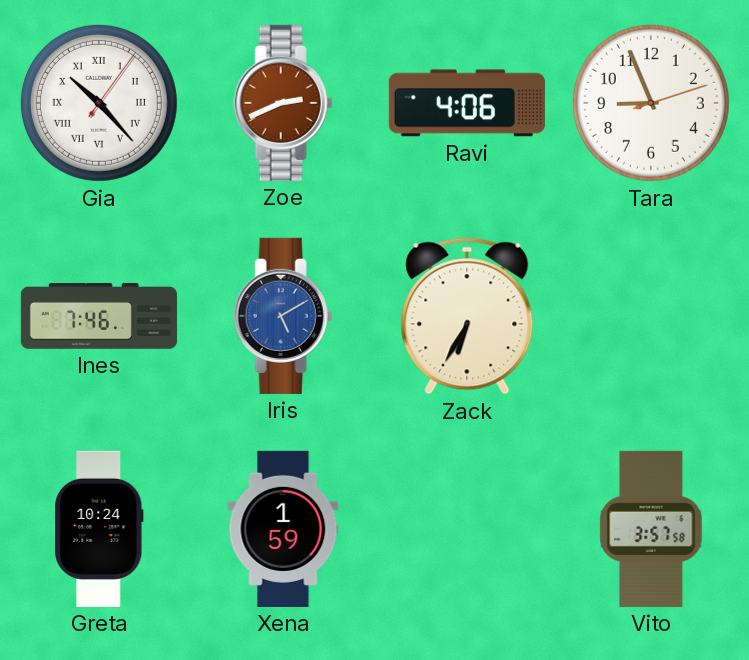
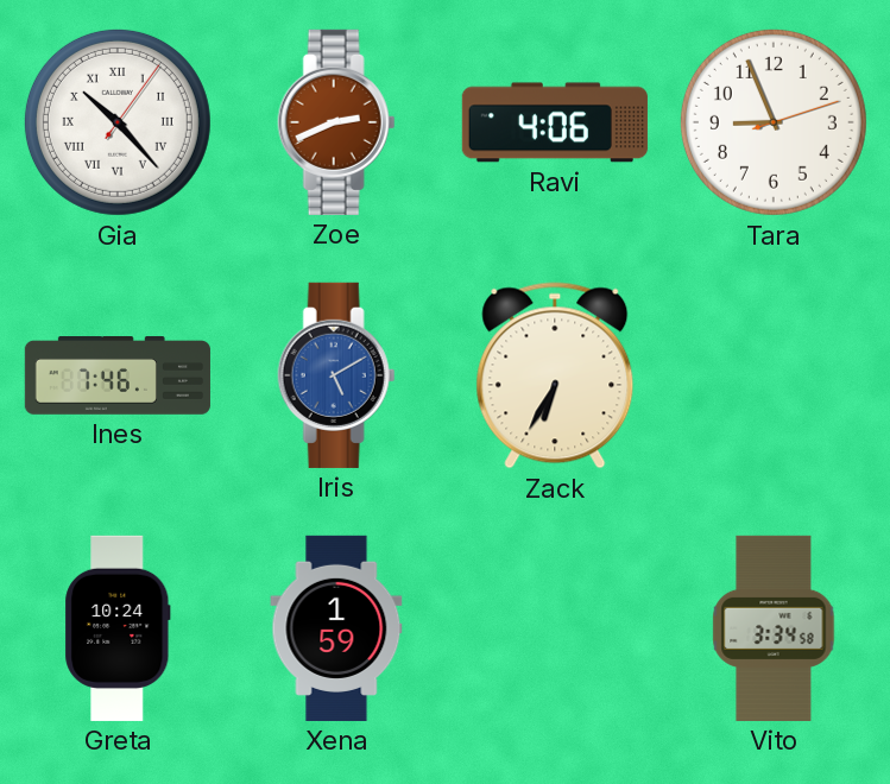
Vito: 3:57 -> 3:34 (774, 628)
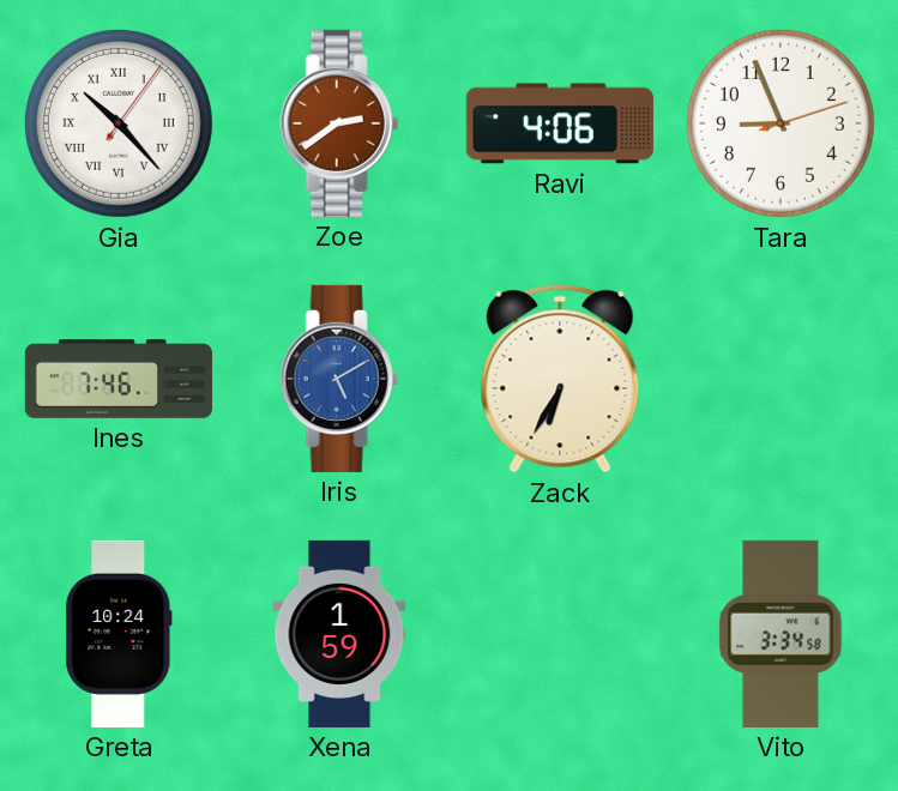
Zoe: 2:41 -> 2:39 (339, 123)
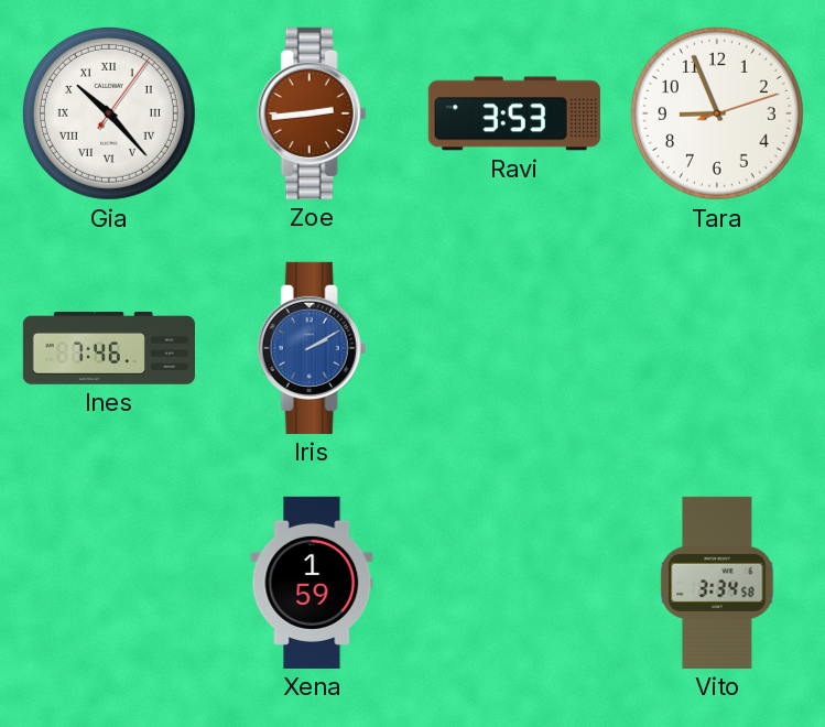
Zoe: 2:39 -> 2:44 (312, 113)
Ravi: 4:06 -> 3:53 (514, 113)
Iris: 5:10 -> 2:10 (312, 348)
Zack: 6:35 -> none (560, 379)
Greta: 10:24 -> none (119, 634)
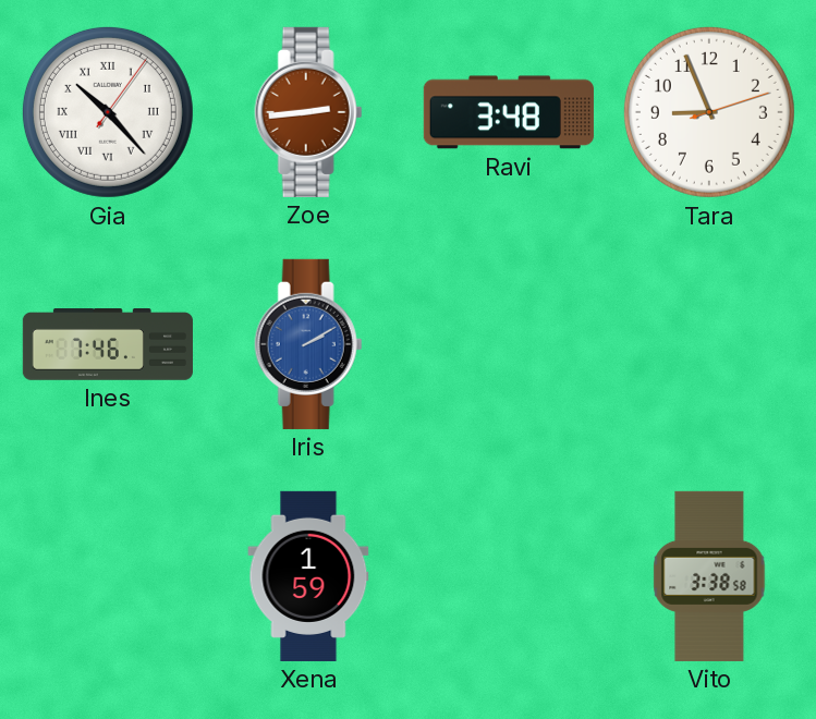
Ravi: 3:53 -> 3:48 (509, 112)
Vito: 3:34 -> 3:38 (709, 576)
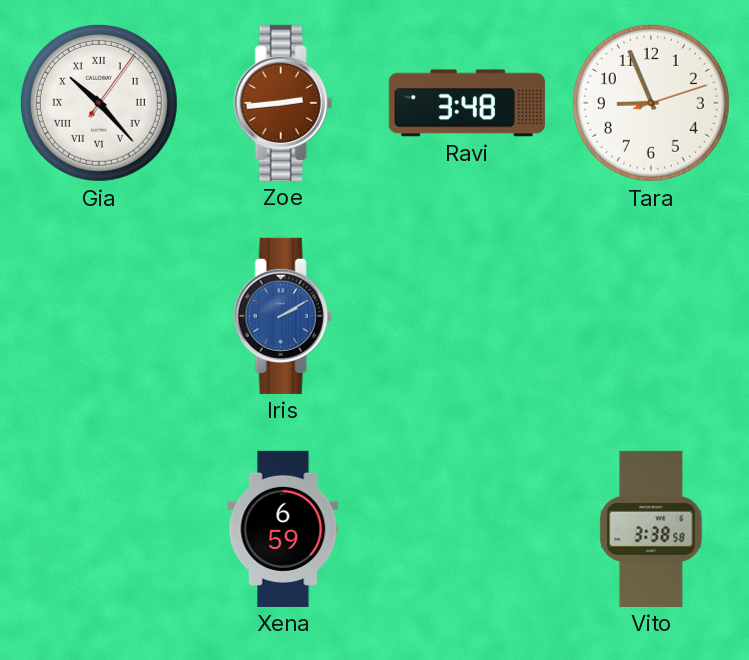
Ines: 7:46 -> none (108, 345)
Xena: 1:59 -> 6:59 (283, 529)
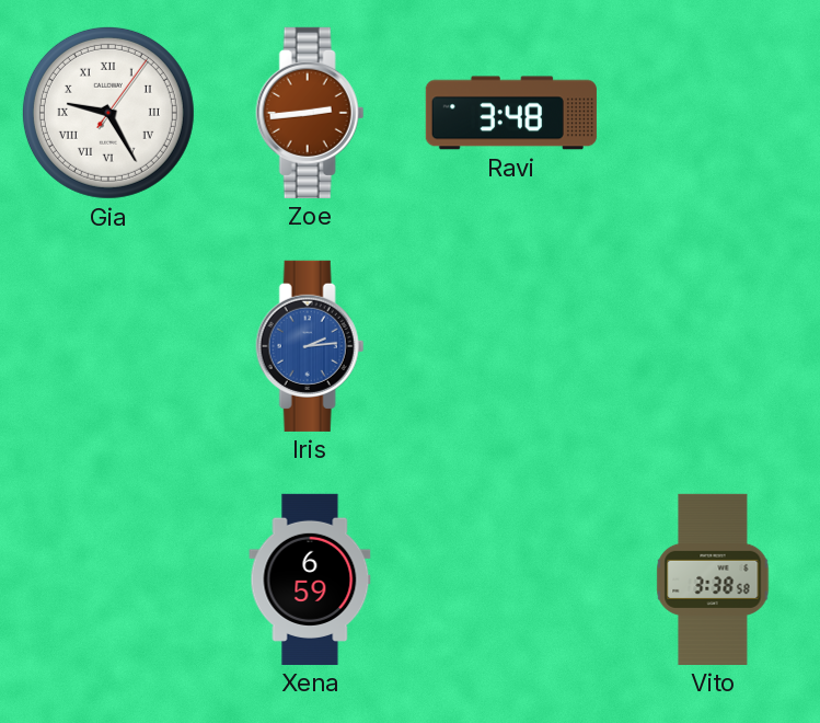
Gia: 10:23 -> 9:25 (108, 113)
Tara: 8:56 -> none (651, 103)
Iris: 2:10 -> 2:14 (310, 346)
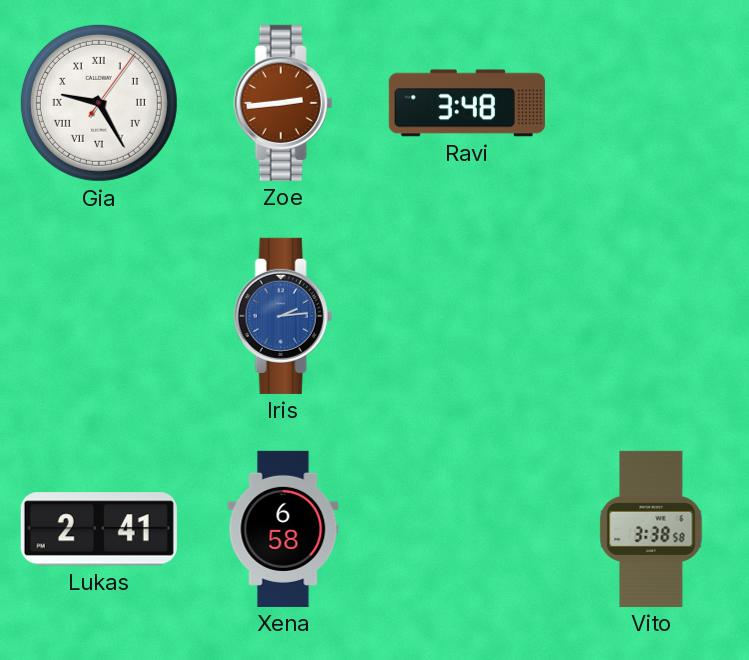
Lukas: none -> 2:41 (99, 529)
Xena: 6:59 -> 6:58 (283, 529)
